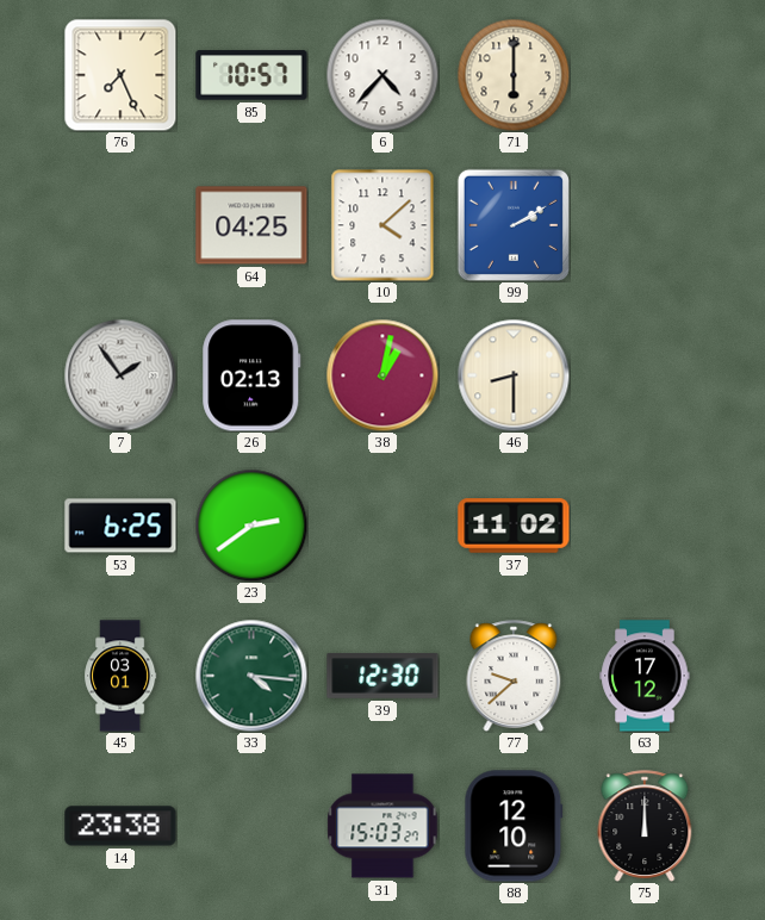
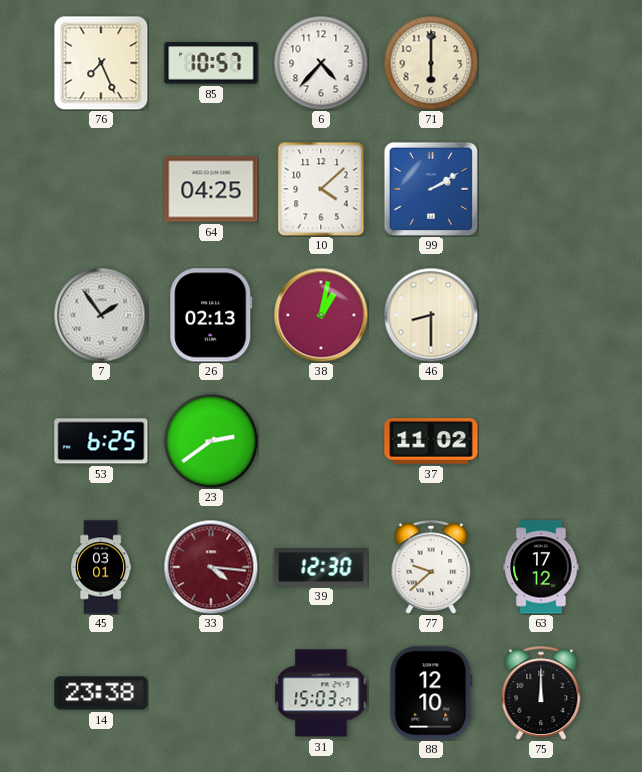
33 dial: green -> burgundy (211, 567)
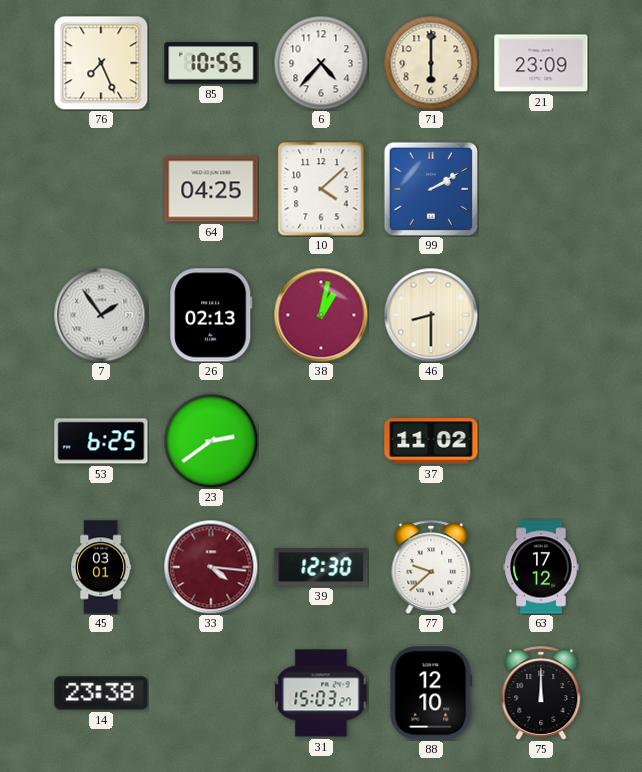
85: 10:57 -> 10:55 (211, 63)
21: none -> 23:09 (541, 63)
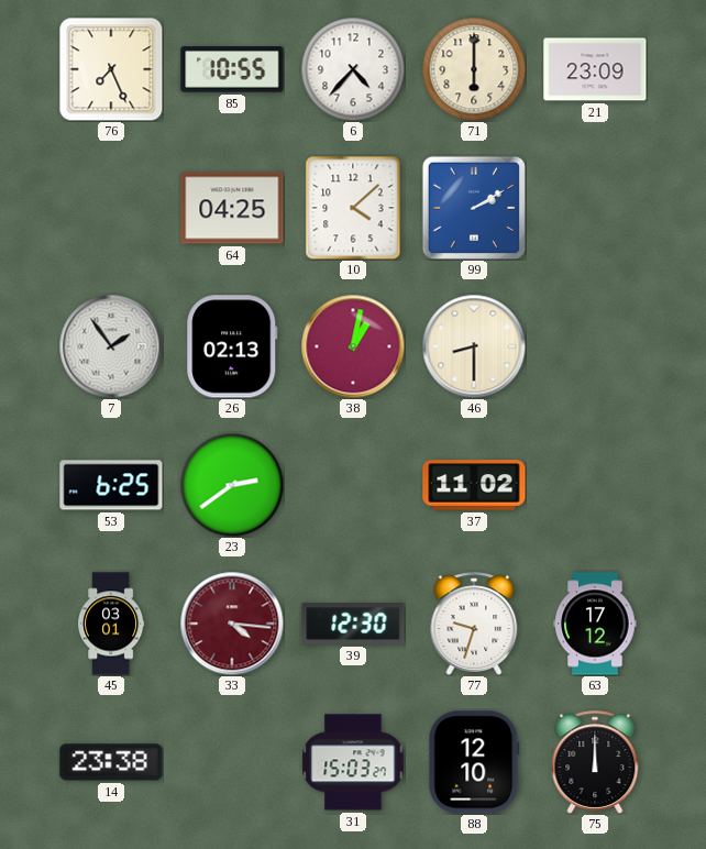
77: 9:38 -> 9:33 (474, 624)
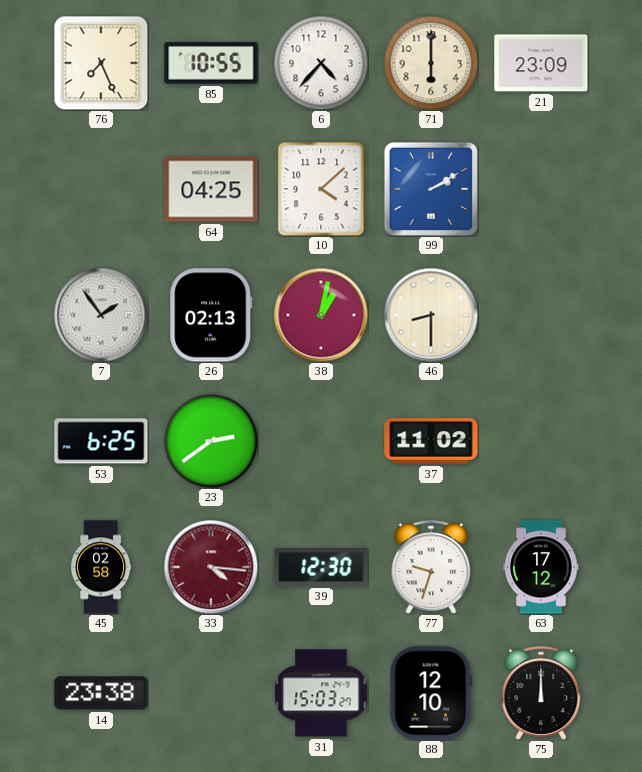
45: 03:01 -> 02:58 (101, 567)
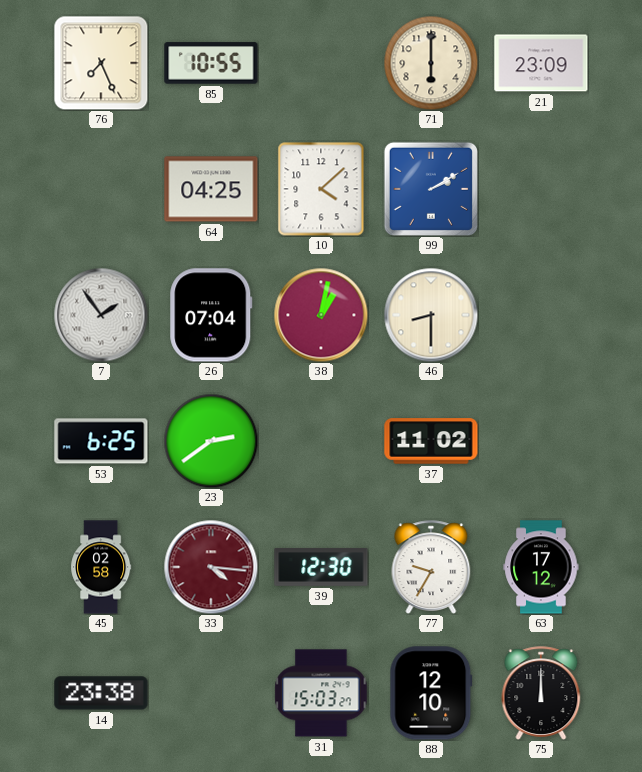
6: 4:37 -> none (321, 63)
26: 02:13 -> 07:04 (211, 315)
77: 9:33 -> 9:35 (431, 567)
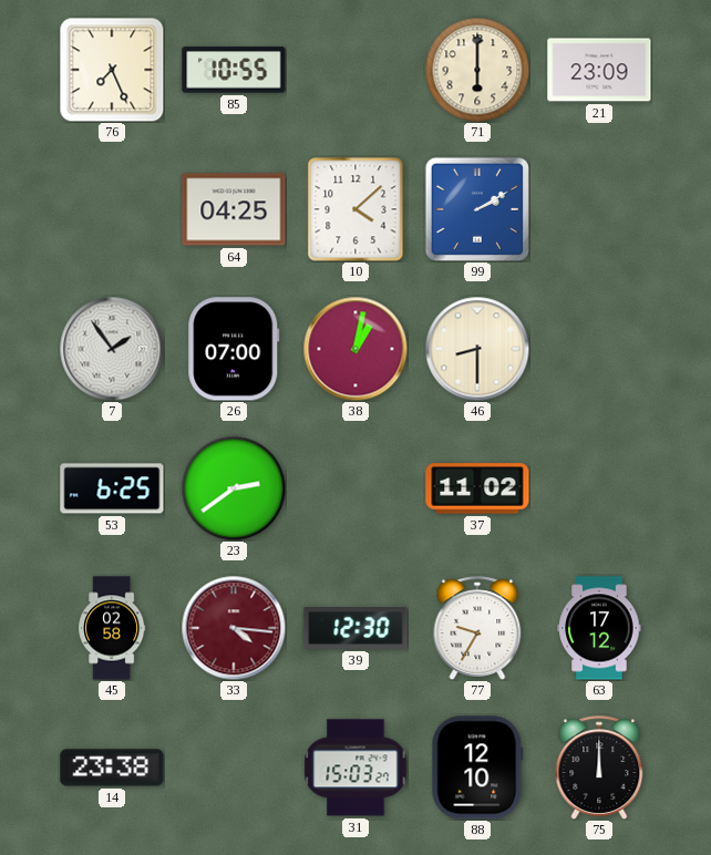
26: 07:04 -> 07:00 (234, 349)
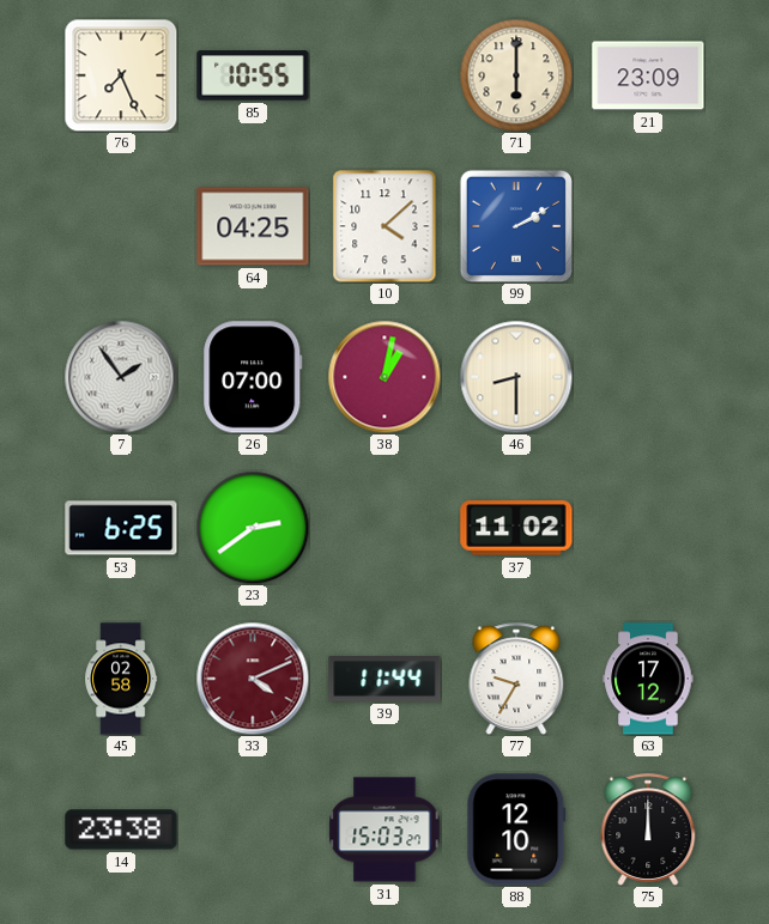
33: 4:16 -> 4:11 (253, 679)
39: 12:30 -> 11:44 (384, 680)
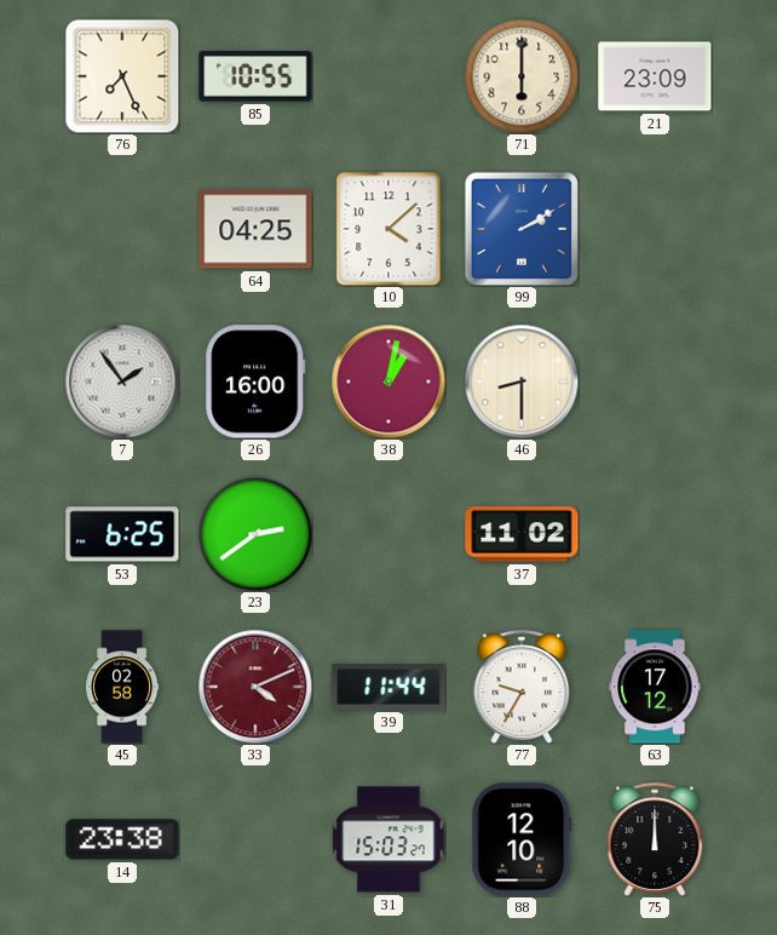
26: 07:00 -> 16:00 (255, 382)
